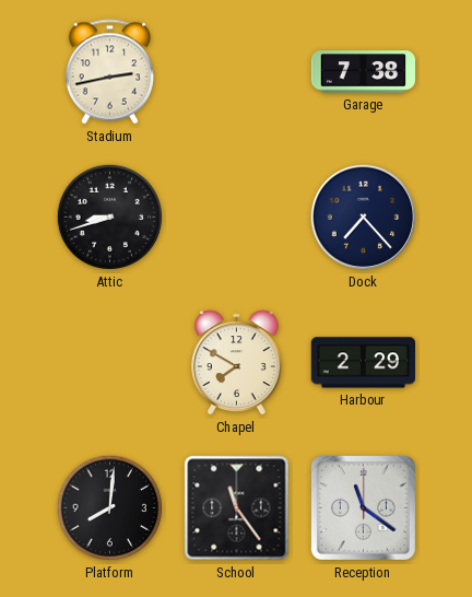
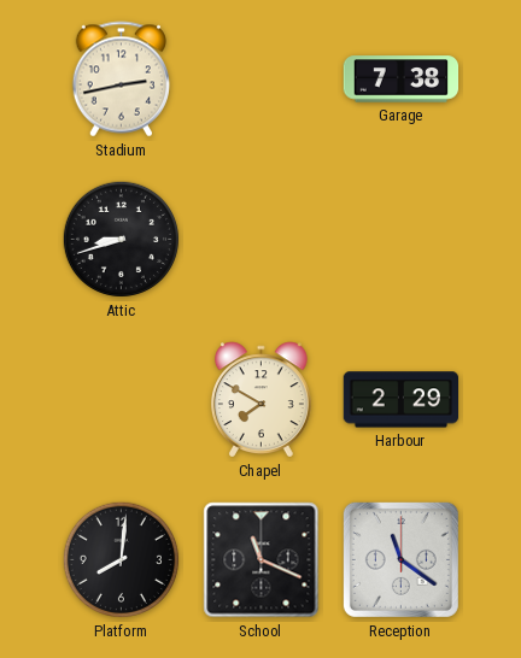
Dock: 7:23 -> none (364, 218)
School: 11:24 -> 11:19 (262, 560)
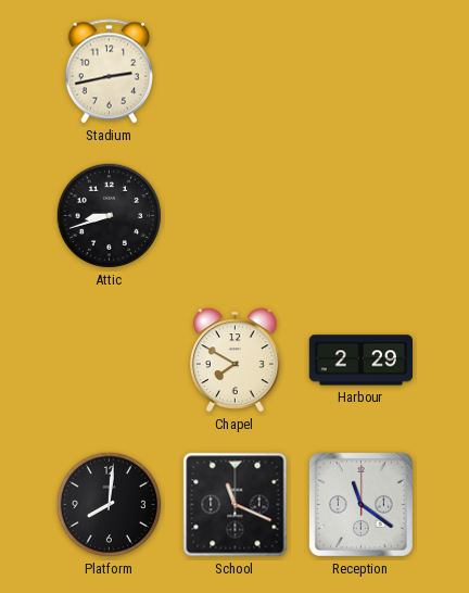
Garage: 7:38 -> none (402, 80)
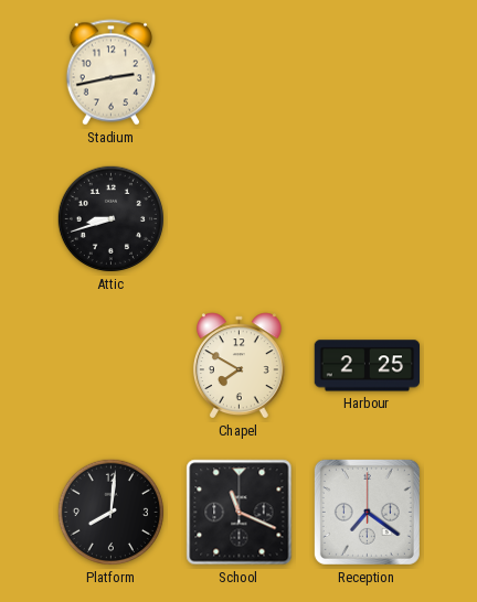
Harbour: 2:29 -> 2:25 (367, 366)
Reception: 11:21 -> 7:21 (367, 512)
